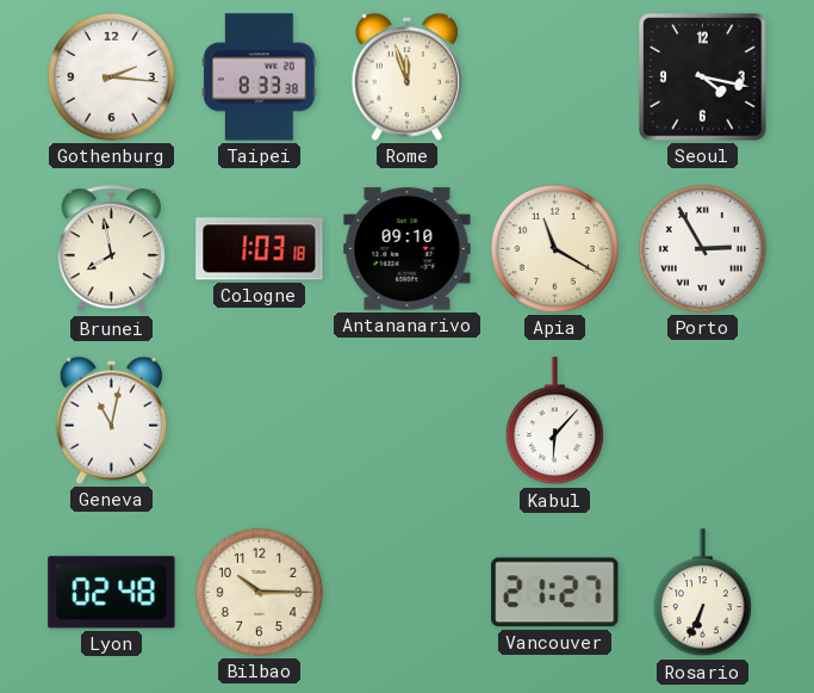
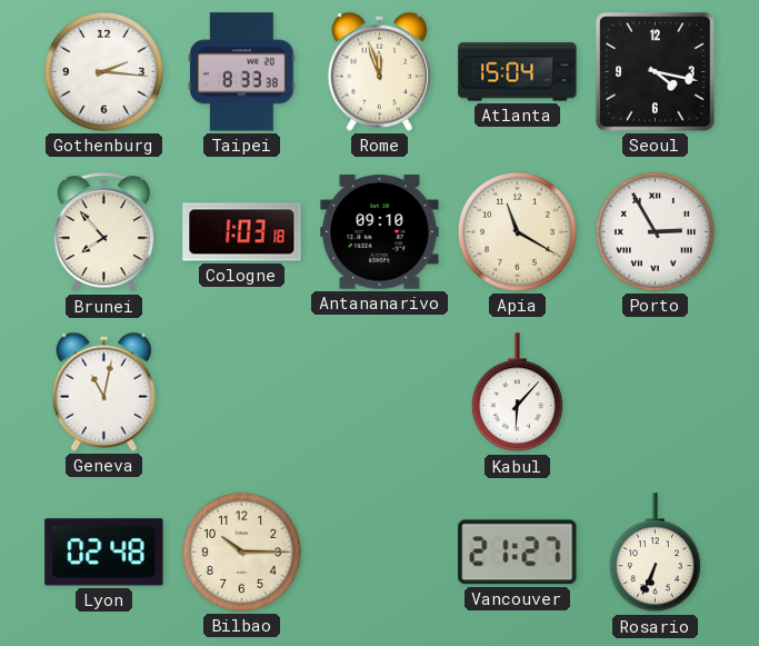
Atlanta: none -> 15:04 (518, 72)
Brunei: 7:58 -> 7:53 (104, 232)
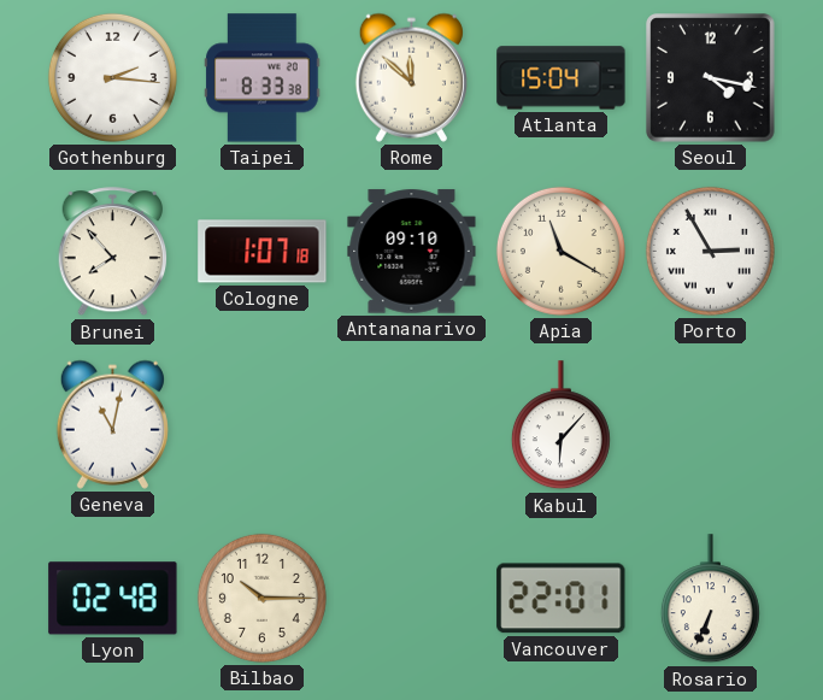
Rome: 11:57 -> 11:52 (411, 77)
Cologne: 1:03 -> 1:07 (263, 252)
Vancouver: 21:27 -> 22:01 (562, 599)
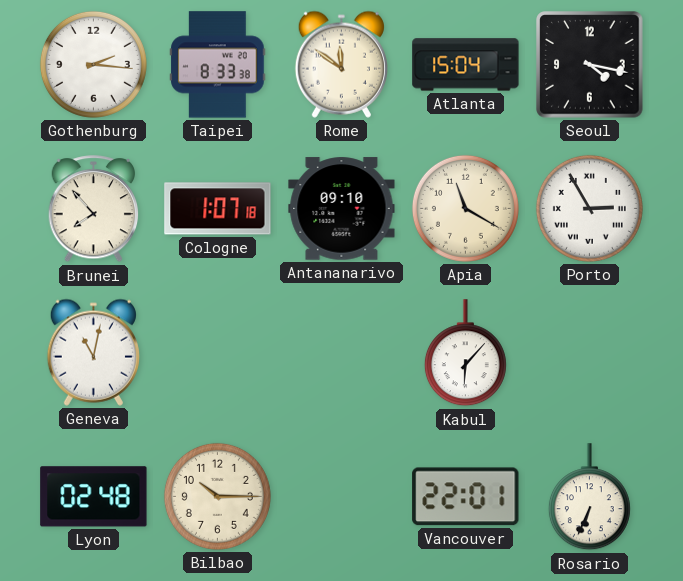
Rome: 11:52 -> 11:51 (341, 64)
